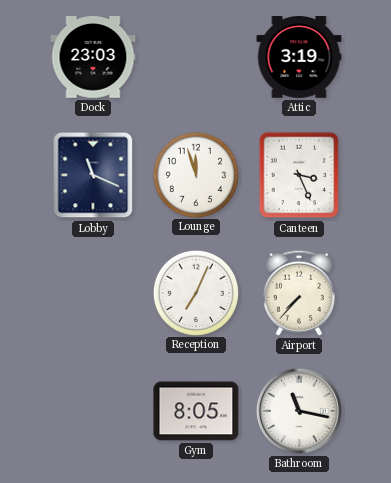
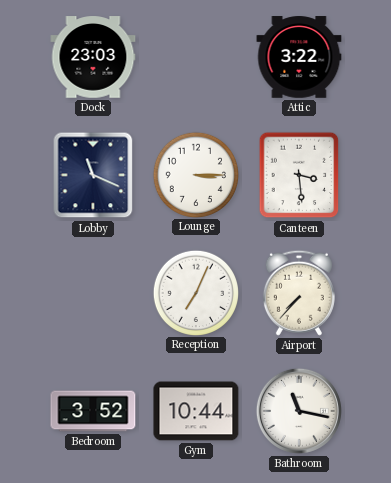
Attic: 3:19 -> 3:22 (299, 57)
Lounge: 11:57 -> 3:15 (195, 174)
Canteen: 3:26 -> 3:29 (299, 175)
Bedroom: none -> 3:52 (93, 411)
Gym: 8:05 -> 10:44 (196, 411)
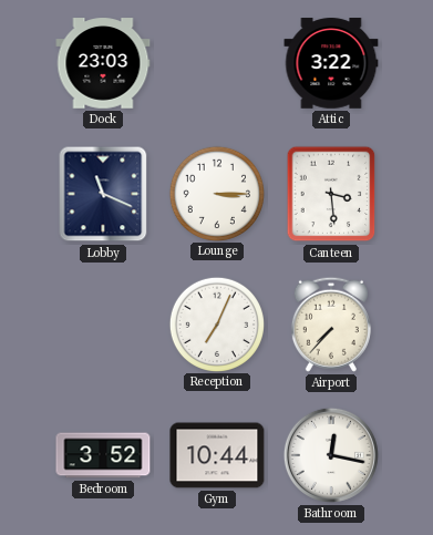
Bathroom: 11:17 -> 12:17 (331, 455)
